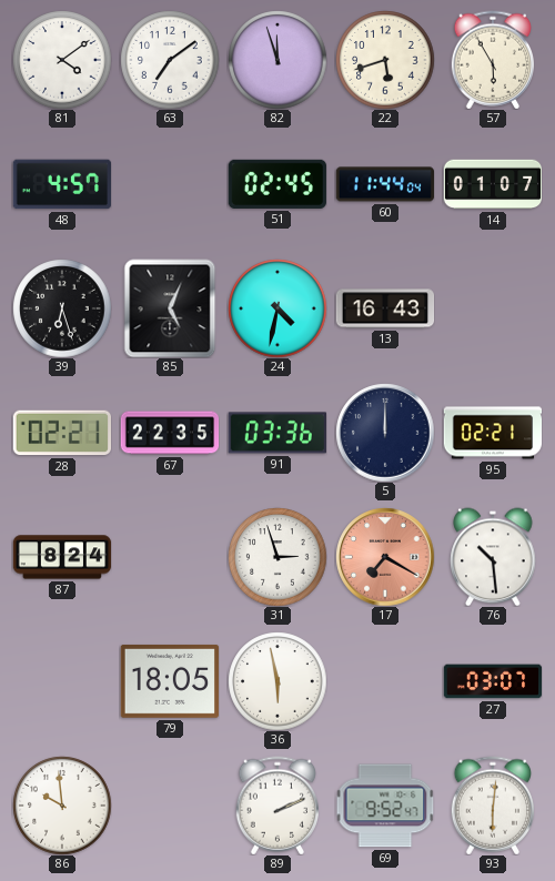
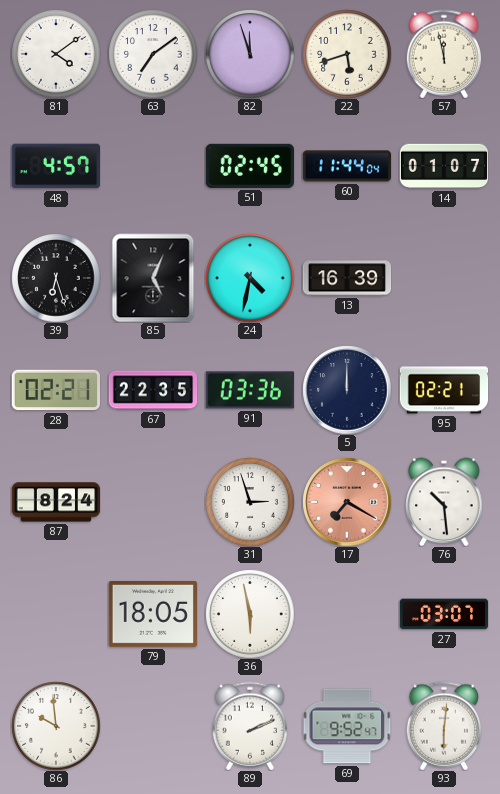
57: 5:55 -> 11:58 (443, 54)
13: 16:43 -> 16:39 (347, 278)
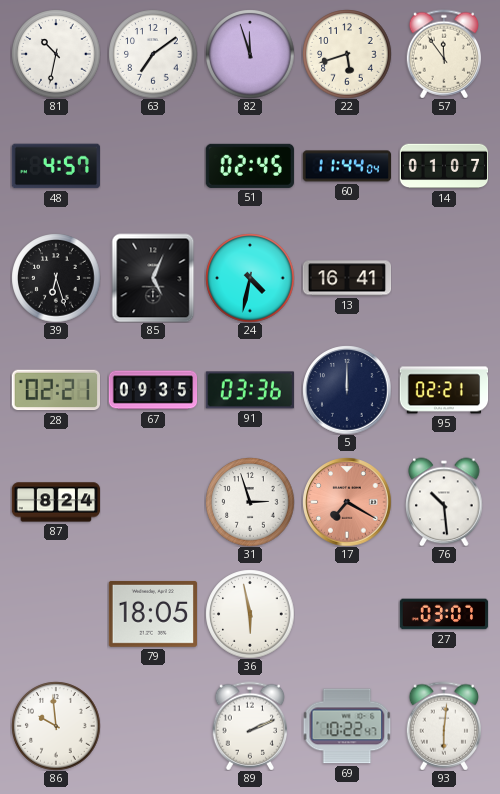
81: 4:09 -> 10:32 (56, 54)
57: 11:58 -> 11:54 (443, 54)
13: 16:39 -> 16:41 (347, 278)
67: 22:35 -> 09:35 (153, 390)
69: 9:52 -> 10:22 (347, 726)
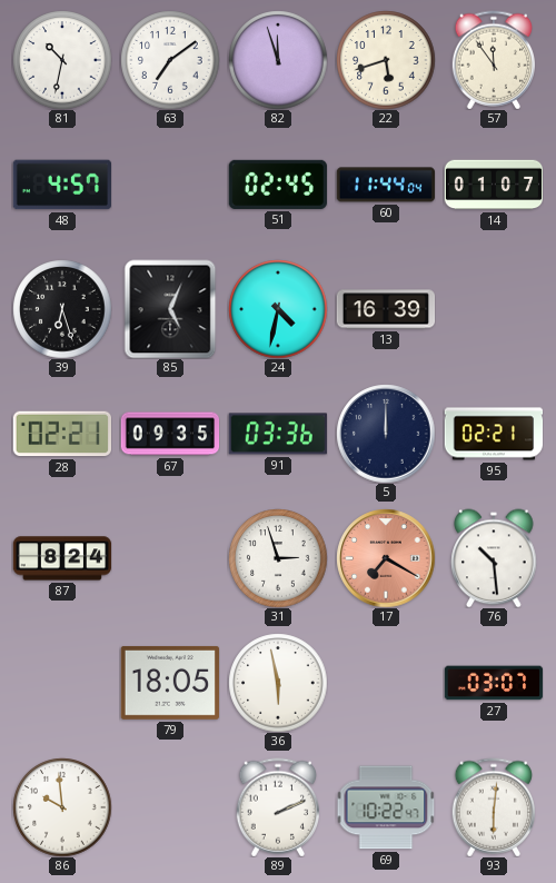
13: 16:41 -> 16:39 (386, 309)
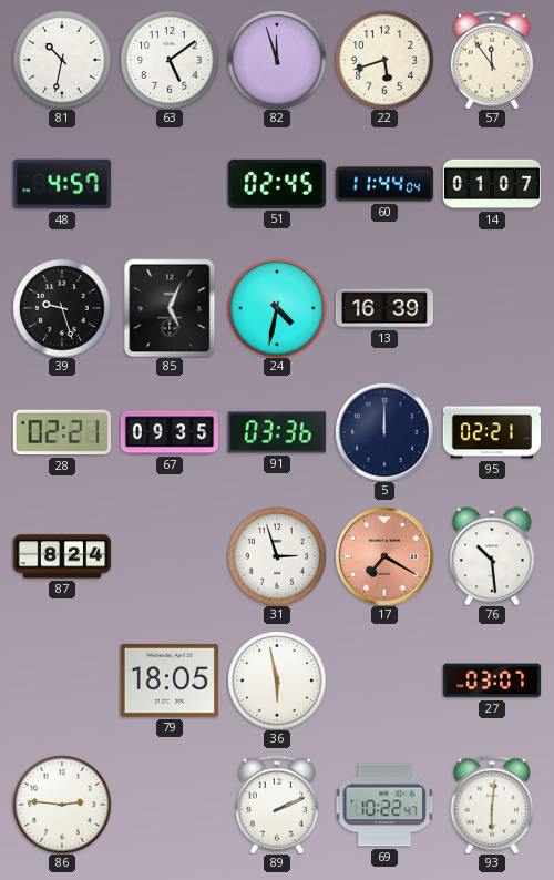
63: 7:09 -> 5:09 (170, 60)
39: 6:27 -> 9:27 (62, 308)
86: 9:59 -> 2:46 (62, 805)
